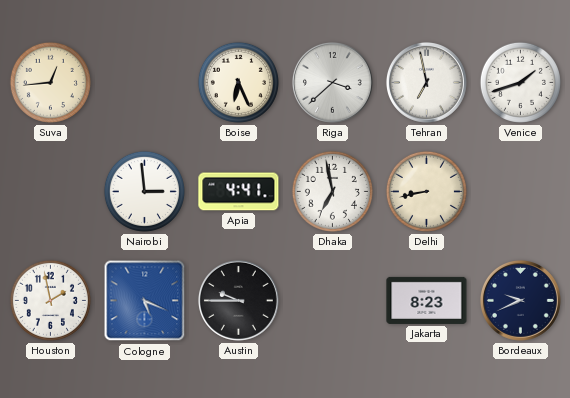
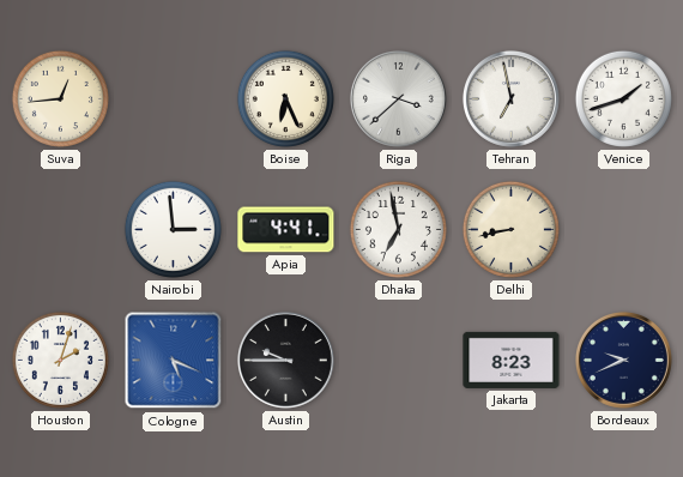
Houston: 1:58 -> 2:03 (60, 360)
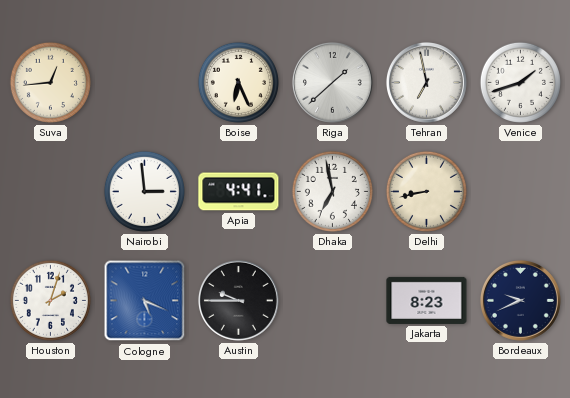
Riga: 3:38 -> 1:38 (332, 82)
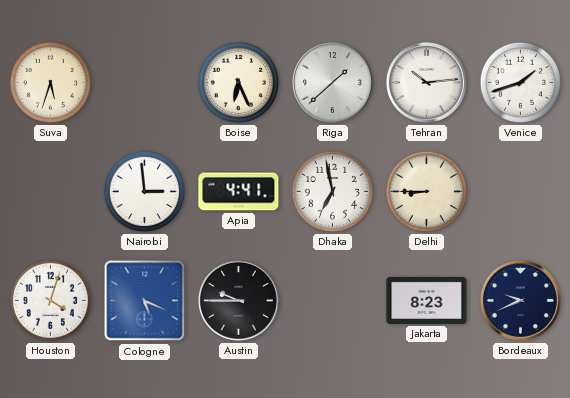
Suva: 12:44 -> 5:33 (50, 82)
Tehran: 6:58 -> 10:14 (426, 82)
Delhi: 8:43 -> 8:45 (426, 191)
Houston: 2:03 -> 4:03 (50, 300)
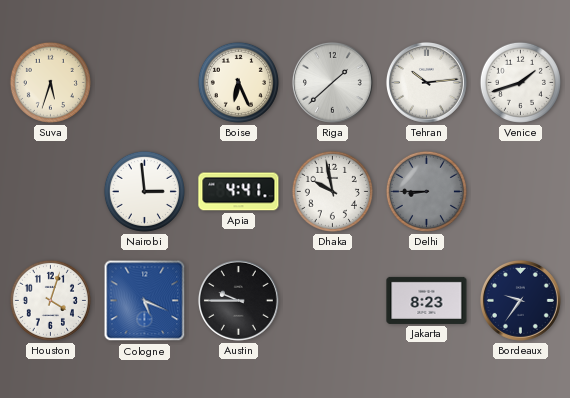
Dhaka: 6:58 -> 9:58 (332, 191)
Delhi dial: cream -> grey (426, 191)
Bordeaux: 9:41 -> 9:36 (520, 300)
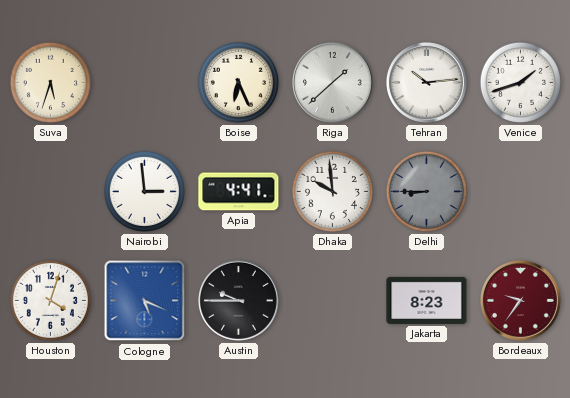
Dhaka: 9:58 -> 9:59 (332, 191)
Bordeaux dial: navy -> burgundy (520, 300)
